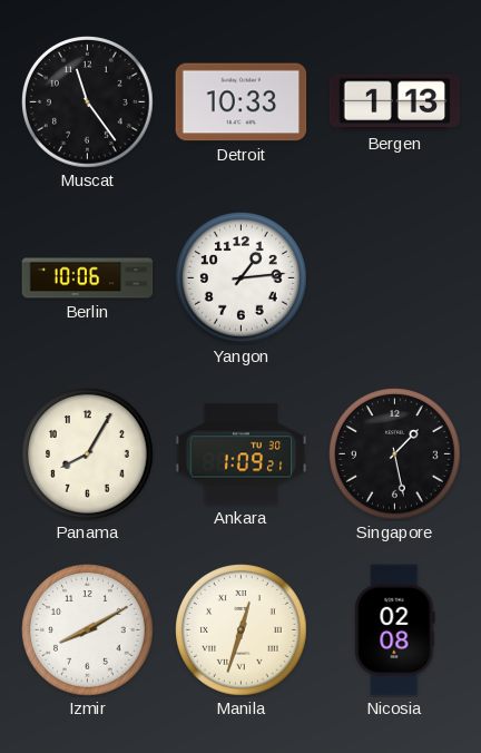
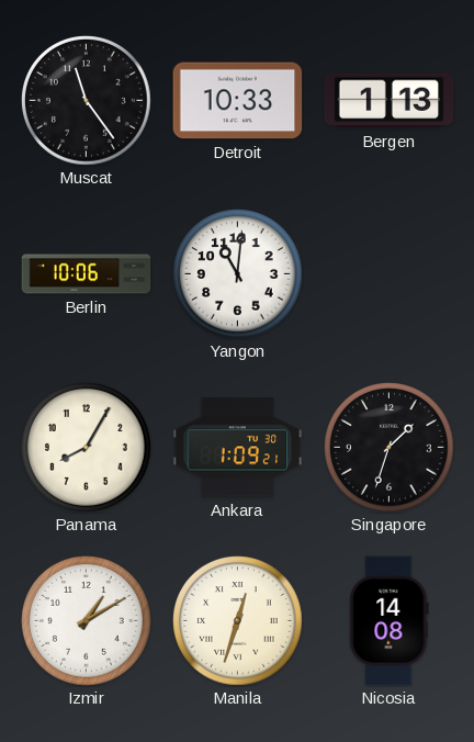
Yangon: 1:14 -> 11:01 (238, 274)
Singapore: 1:28 -> 1:33 (390, 448)
Izmir: 8:10 -> 1:10 (87, 621)
Nicosia: 02:08 -> 14:08 (390, 621)
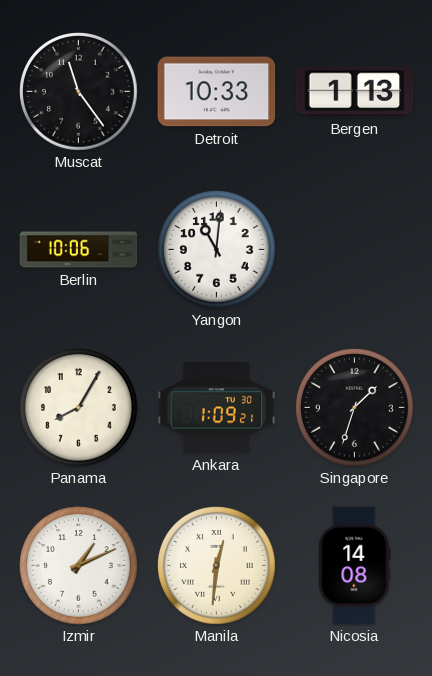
Izmir: 1:10 -> 1:11 (79, 566)
Manila: 12:33 -> 12:31 (217, 566)
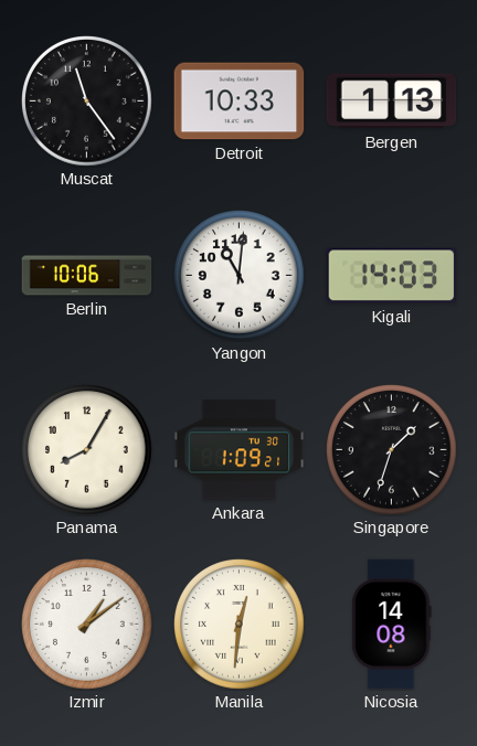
Kigali: none -> 14:03 (392, 276)
Izmir: 1:11 -> 1:09 (87, 625)
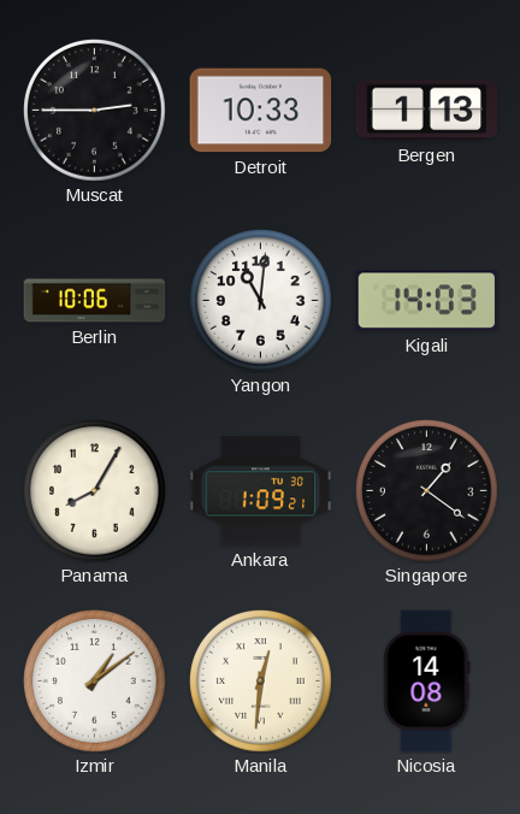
Muscat: 11:24 -> 2:45 (95, 111)
Singapore: 1:33 -> 1:21 (427, 491)
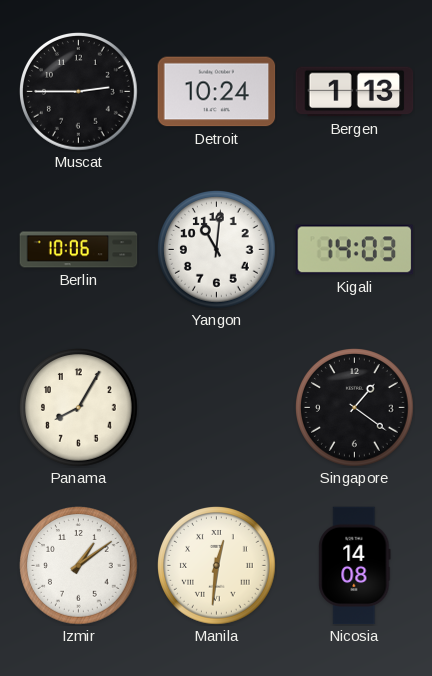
Detroit: 10:33 -> 10:24 (217, 92)
Ankara: 1:09 -> none (261, 491)
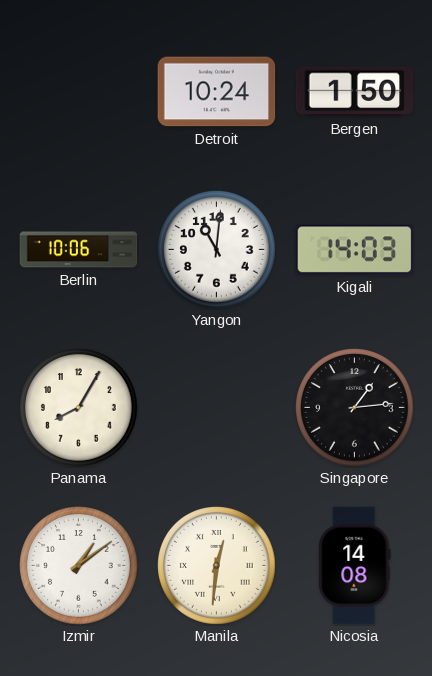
Muscat: 2:45 -> none (79, 92)
Bergen: 1:13 -> 1:50 (355, 92)
Singapore: 1:21 -> 1:14 (355, 408)
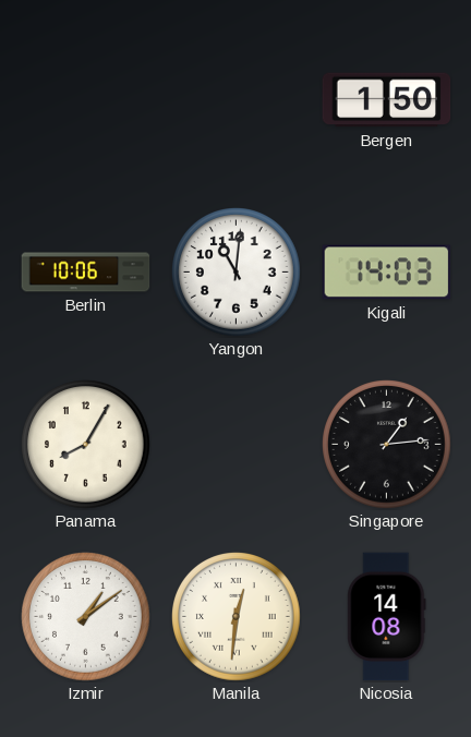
Detroit: 10:24 -> none (217, 92)
